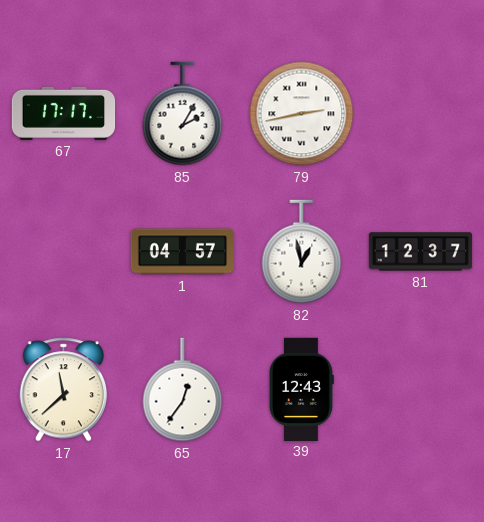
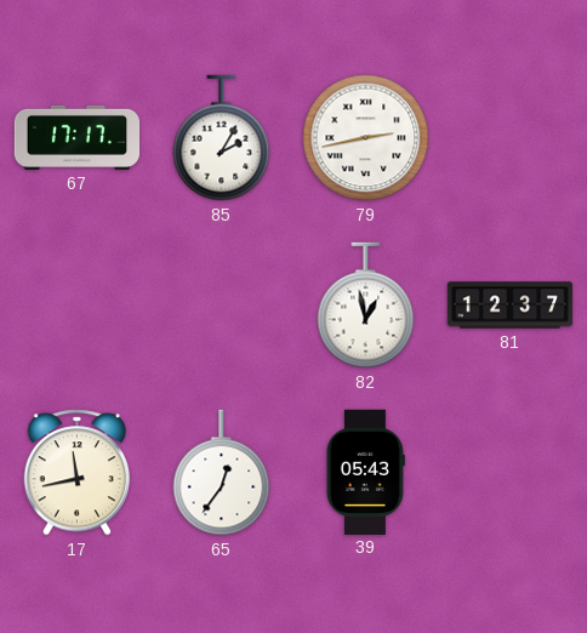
1: 04:57 -> none (182, 252)
17: 11:38 -> 11:43 (78, 473)
39: 12:43 -> 05:43 (365, 472)
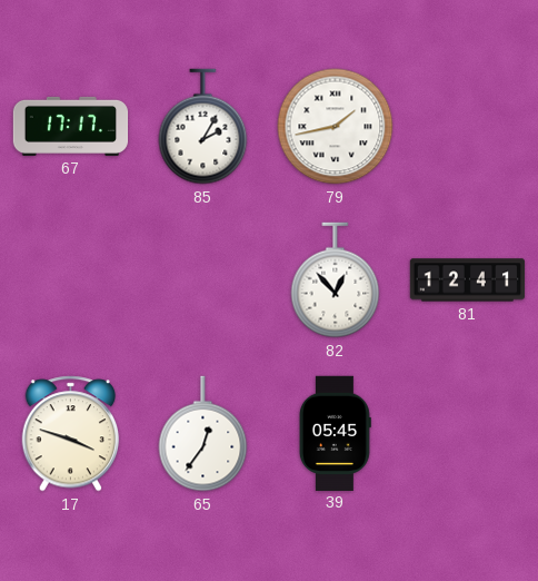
79: 2:43 -> 1:43 (336, 127)
82: 12:58 -> 12:53 (336, 280)
81: 12:37 -> 12:41 (468, 280)
17: 11:43 -> 3:48 (71, 434)
39: 05:43 -> 05:45 (335, 433)
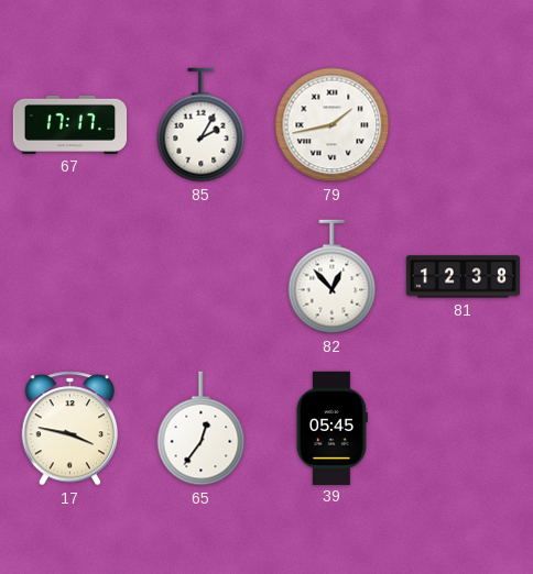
81: 12:41 -> 12:38 (464, 277)
17: 3:48 -> 3:47 (70, 429)
